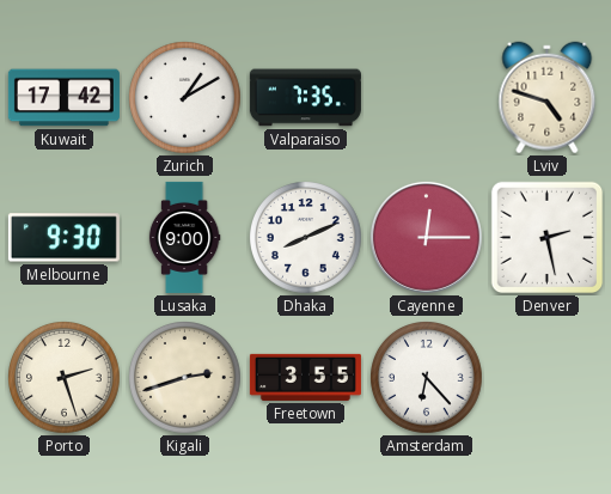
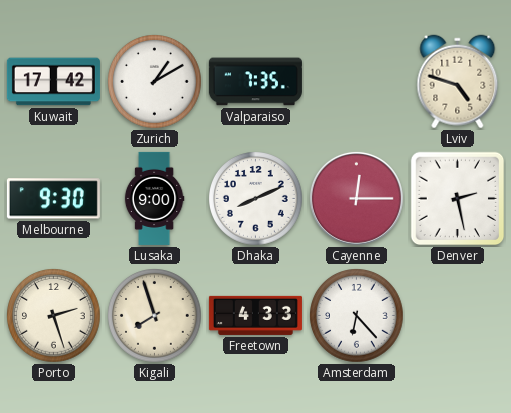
Kigali: 2:42 -> 7:57 (155, 316)
Freetown: 3:55 -> 4:33 (255, 315)
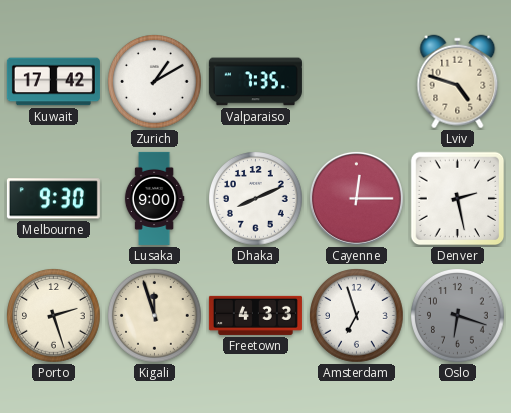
Kigali: 7:57 -> 11:57 (155, 316)
Amsterdam: 6:23 -> 6:57 (357, 316)
Oslo: none -> 6:18 (458, 316)
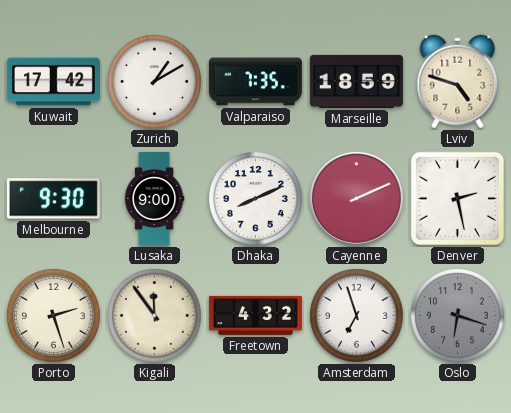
Marseille: none -> 18:59 (356, 81)
Cayenne: 12:15 -> 2:11 (356, 198)
Kigali: 11:57 -> 11:54 (155, 316)
Freetown: 4:33 -> 4:32 (255, 315)
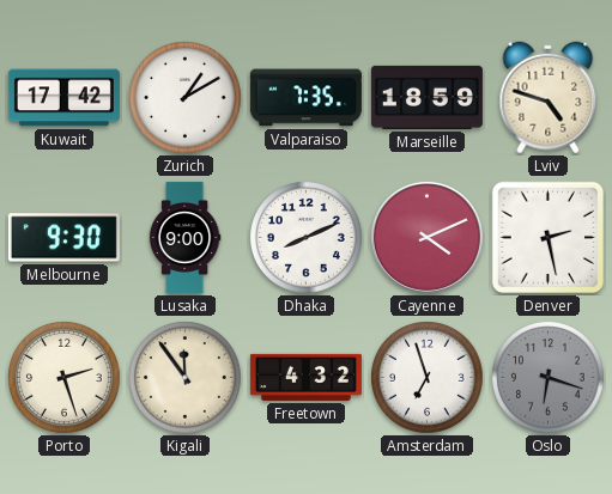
Cayenne: 2:11 -> 4:11 (426, 237)
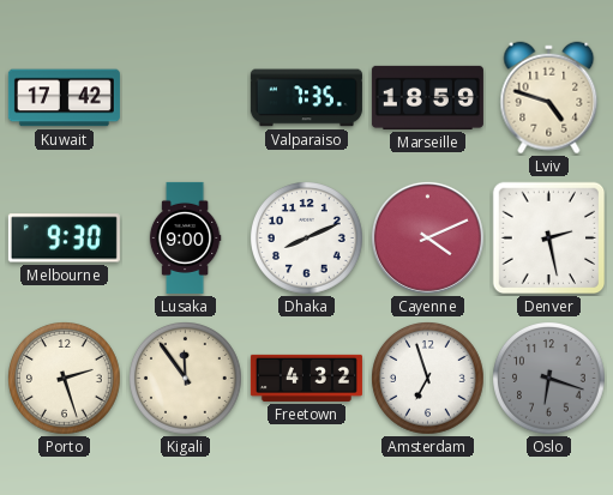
Zurich: 1:10 -> none (186, 98)
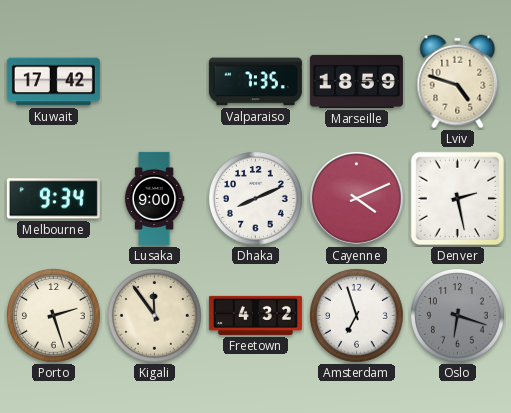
Melbourne: 9:30 -> 9:34 (53, 199)
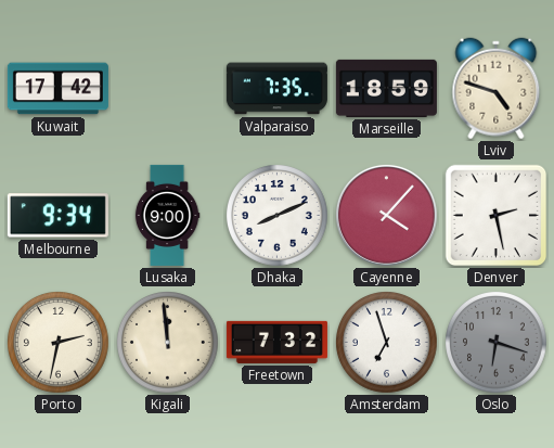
Cayenne: 4:11 -> 4:07 (386, 215)
Porto: 2:27 -> 2:32 (59, 343)
Kigali: 11:54 -> 11:59 (168, 343)
Freetown: 4:32 -> 7:32 (276, 342)
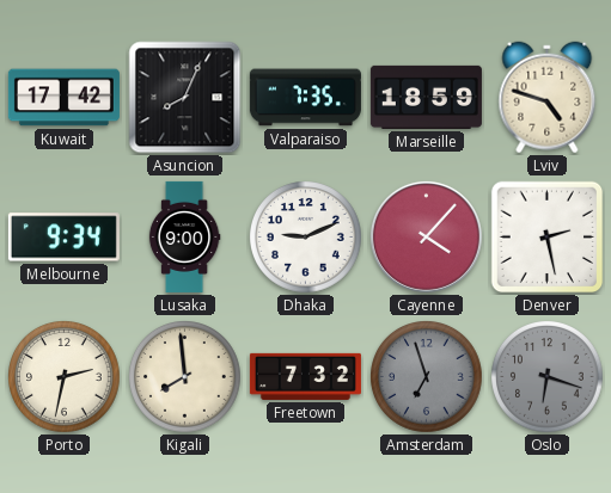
Asuncion: none -> 8:04 (185, 98)
Dhaka: 8:11 -> 9:11 (306, 238)
Kigali: 11:59 -> 7:59 (185, 377)
Amsterdam dial: white -> grey (427, 377)
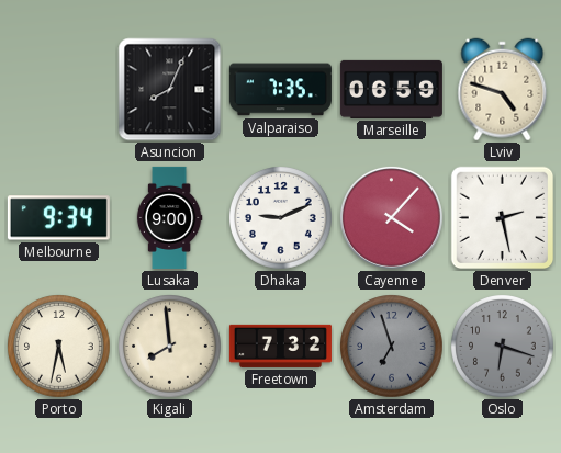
Kuwait: 17:42 -> none (63, 98)
Marseille: 18:59 -> 06:59 (391, 89)
Porto: 2:32 -> 5:32 (59, 347)
